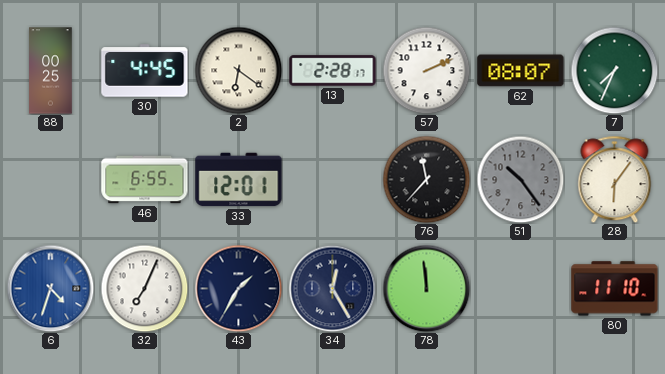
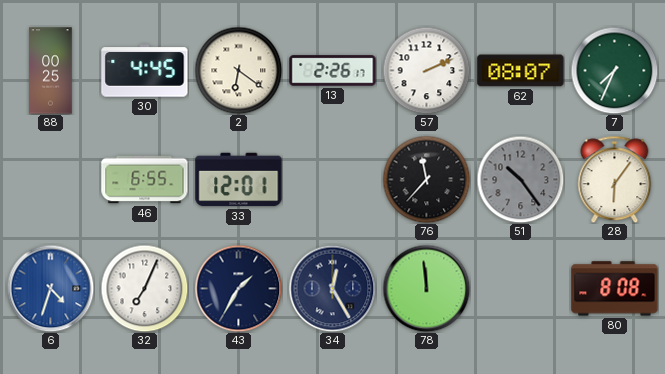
13: 2:28 -> 2:26 (333, 71)
80: 11:10 -> 8:08 (615, 289)
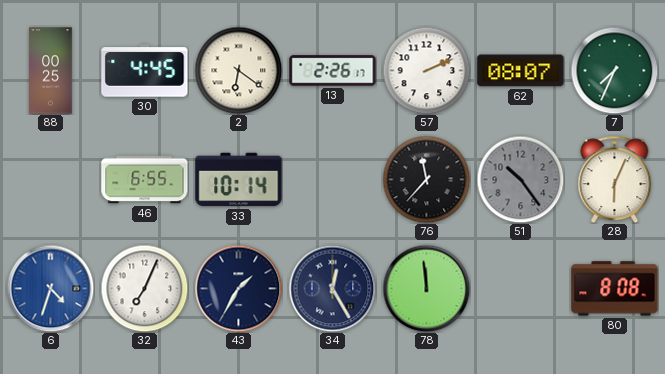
33: 12:01 -> 10:14 (239, 180)
28: 6:06 -> 6:04 (615, 179)
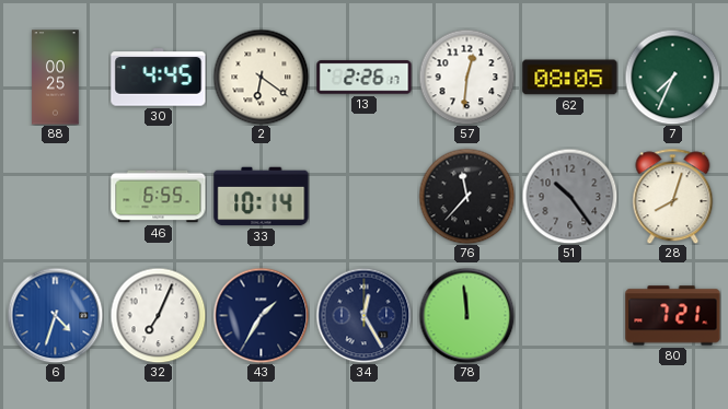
57: 2:11 -> 12:31 (466, 77)
62: 08:07 -> 08:05 (570, 78)
28: 6:04 -> 8:03 (673, 196)
80: 8:08 -> 7:21 (673, 316)
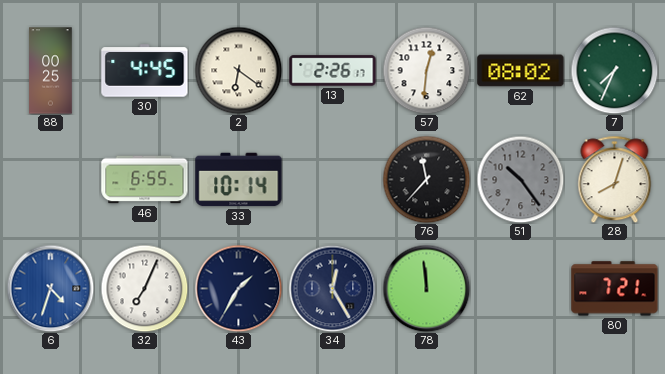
62: 08:05 -> 08:02 (521, 71)
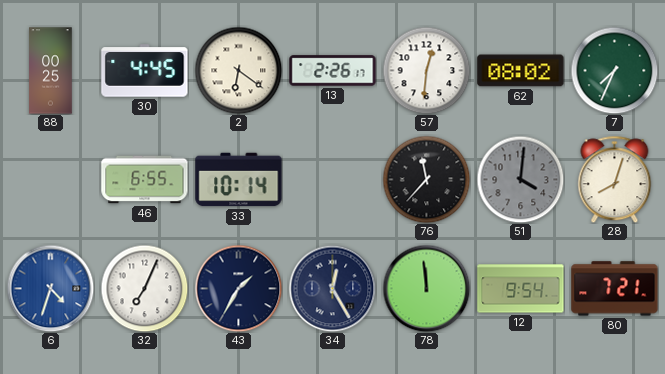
51: 10:24 -> 4:01 (520, 179)
12: none -> 9:54 (521, 289)
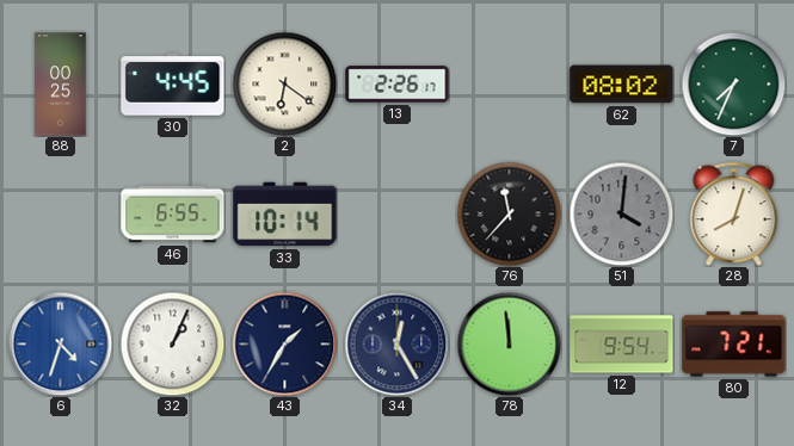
57: 12:31 -> none (426, 70)
32: 7:04 -> 1:04 (172, 343)
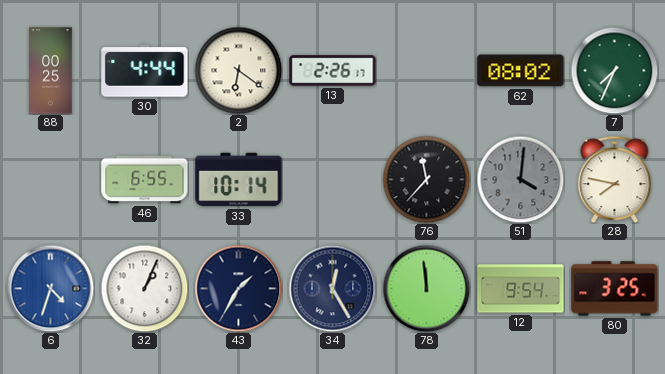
30: 4:45 -> 4:44 (145, 71)
28: 8:03 -> 7:47 (615, 179)
80: 7:21 -> 3:25 (615, 289)
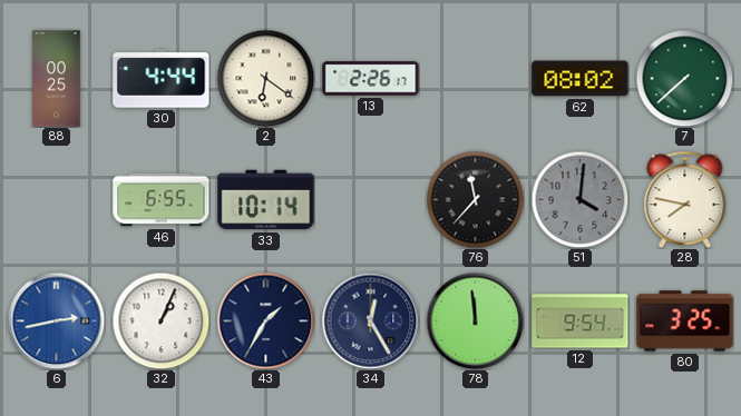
7: 7:34 -> 7:38 (684, 78)
6: 4:33 -> 2:43 (56, 320)
